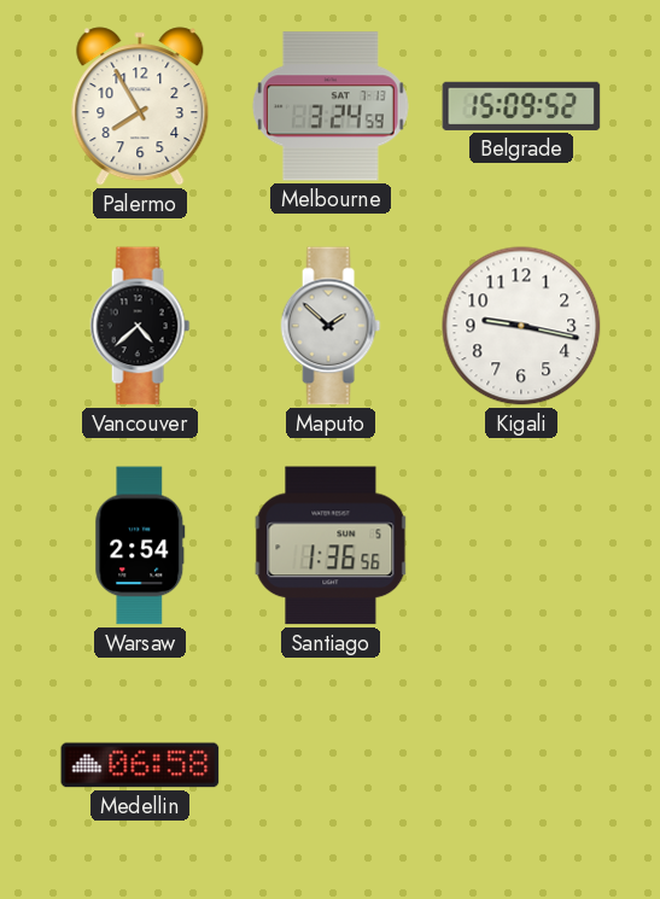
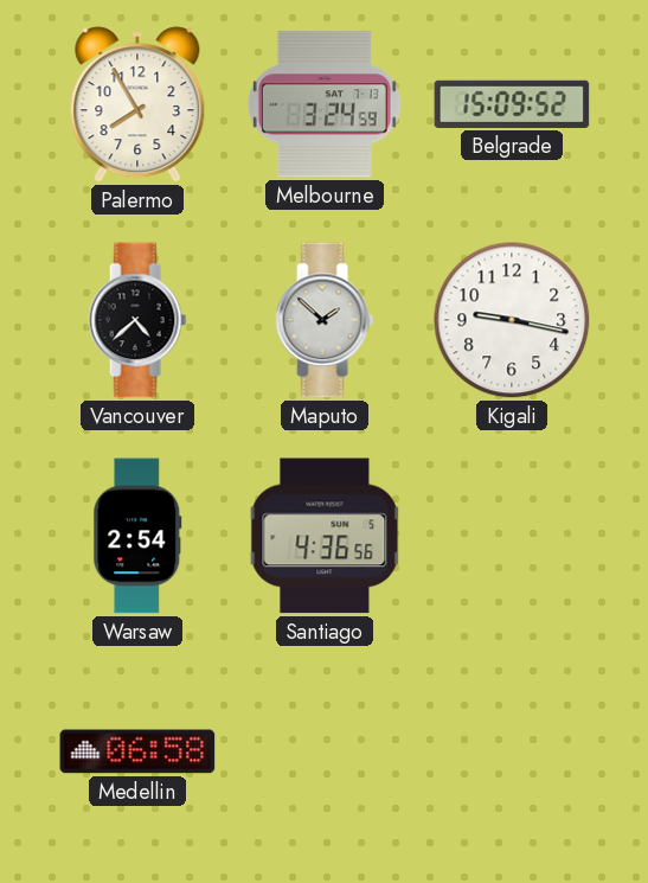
Santiago: 1:36 -> 4:36 (325, 536)
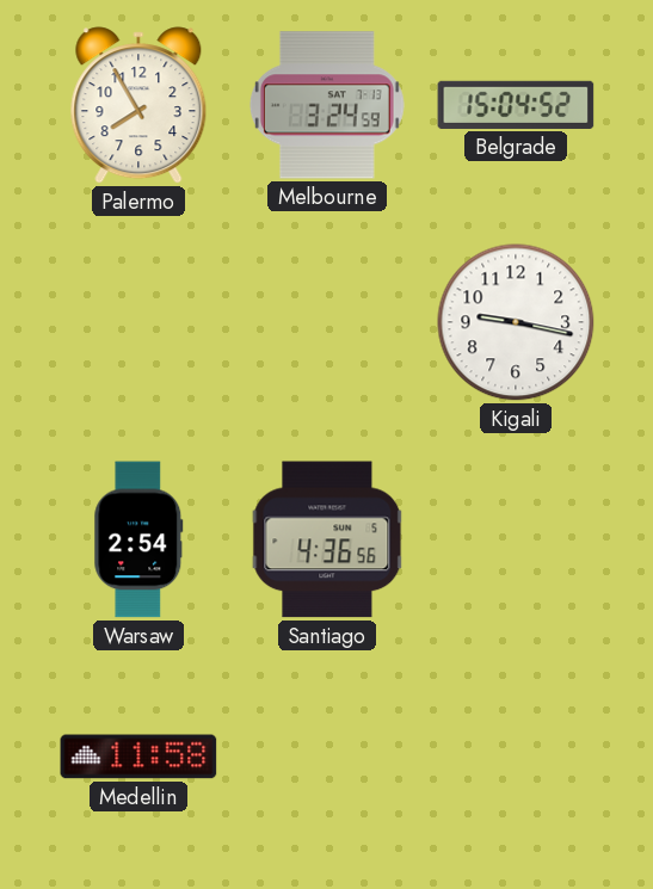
Belgrade: 15:09 -> 15:04 (516, 105)
Vancouver: 4:38 -> none (137, 320)
Maputo: 1:52 -> none (325, 320)
Medellin: 06:58 -> 11:58 (138, 757)
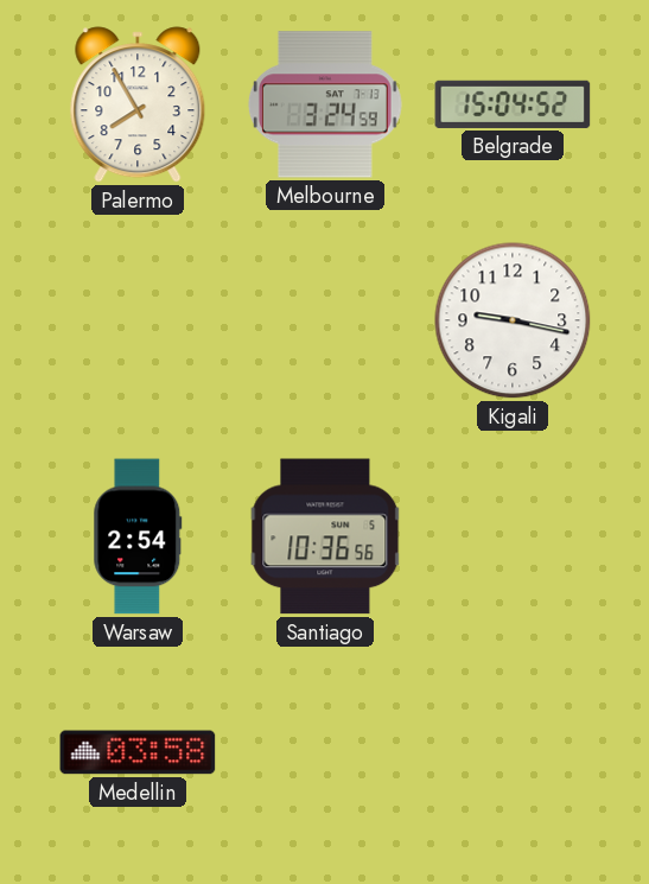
Santiago: 4:36 -> 10:36 (325, 536)
Medellin: 11:58 -> 03:58 (138, 752)
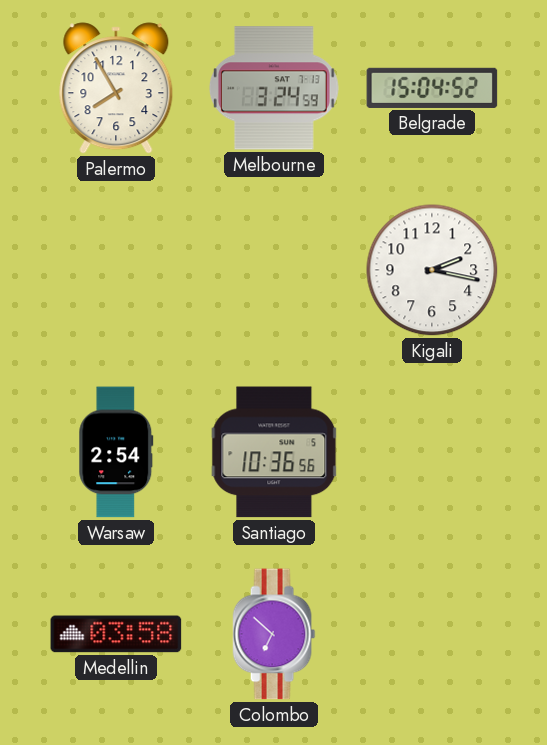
Kigali: 9:17 -> 2:17 (432, 270)
Colombo: none -> 6:52 (274, 634)
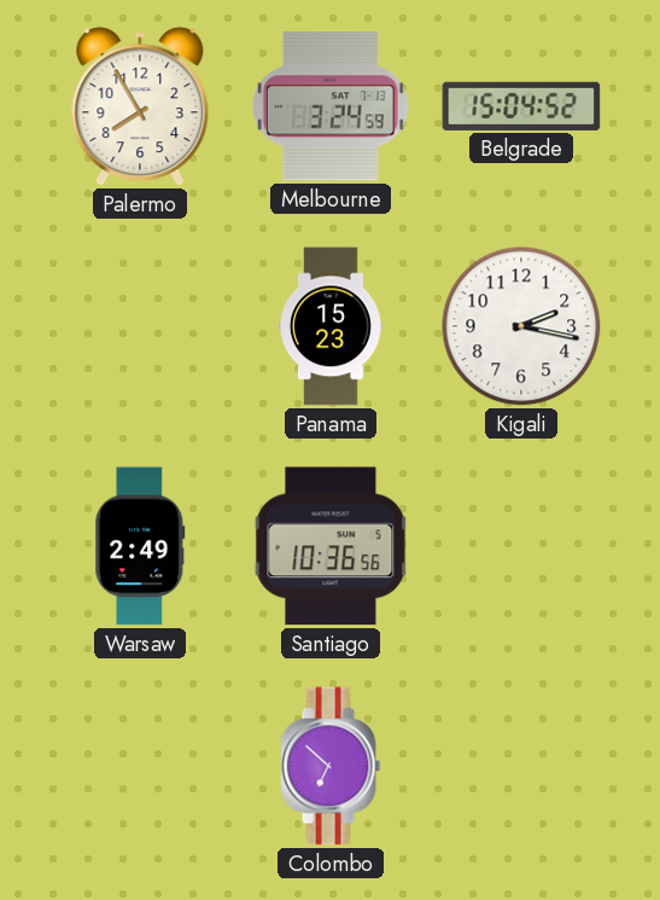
Panama: none -> 15:23 (332, 326)
Warsaw: 2:54 -> 2:49 (140, 546)
Medellin: 03:58 -> none (116, 634)
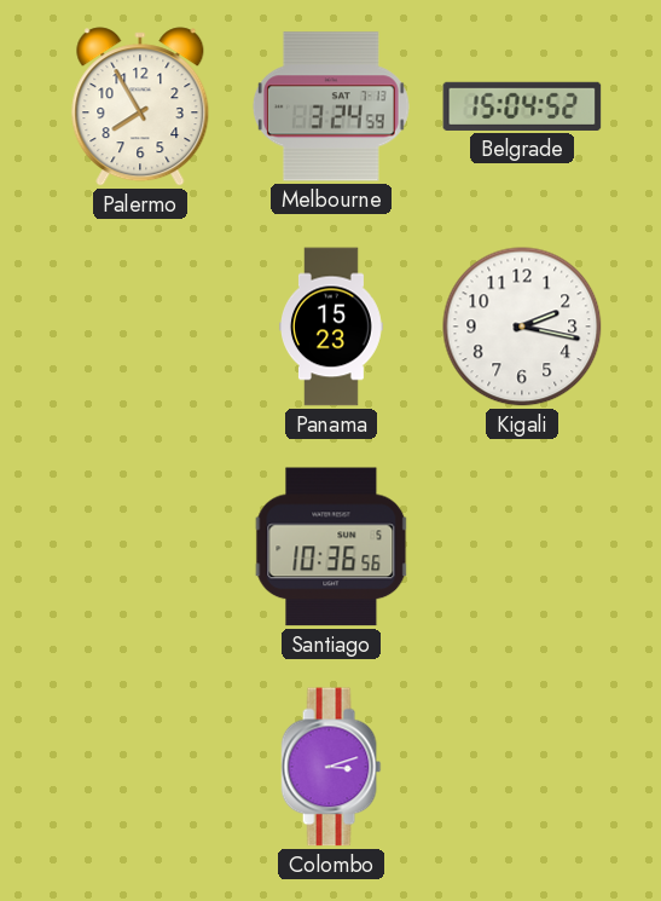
Warsaw: 2:49 -> none (140, 546)
Colombo: 6:52 -> 3:12 (331, 767)
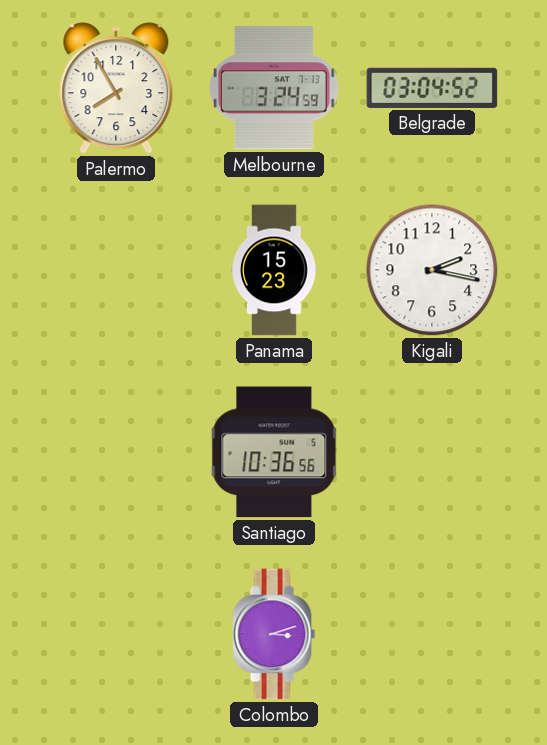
Belgrade: 15:04 -> 03:04 (432, 88)
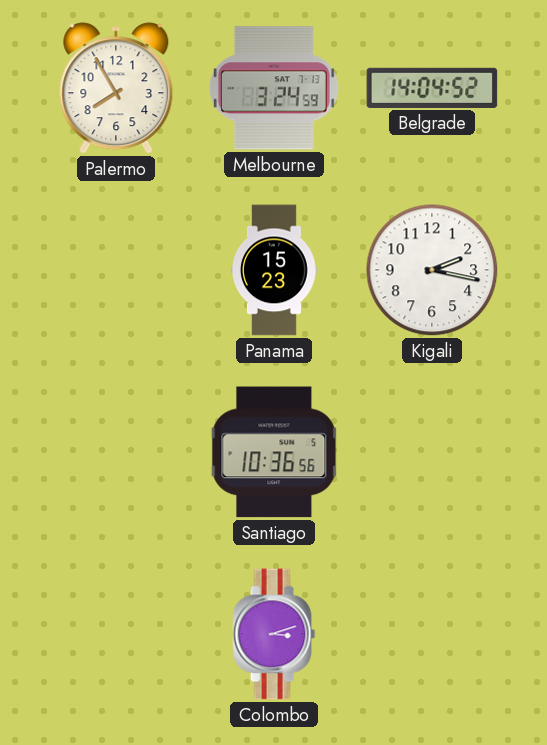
Belgrade: 03:04 -> 14:04 (432, 88)
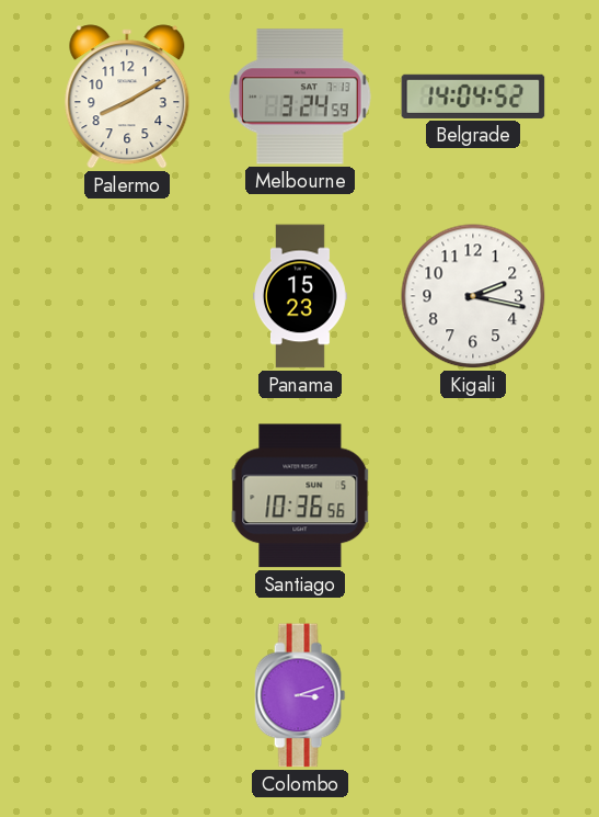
Palermo: 7:55 -> 8:10 (127, 97)
